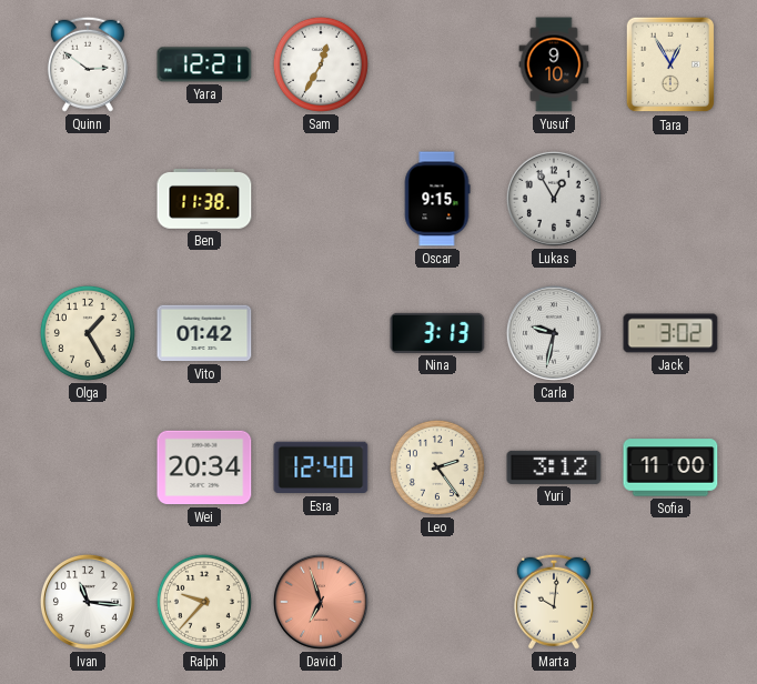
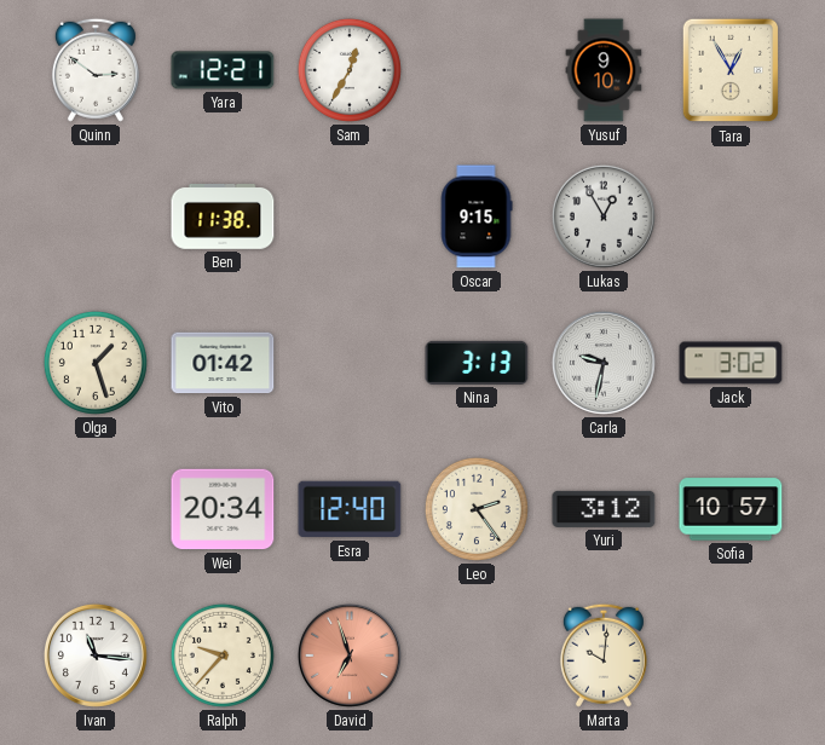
Olga: 1:25 -> 1:27 (96, 363)
Sofia: 11:00 -> 10:57 (731, 509)
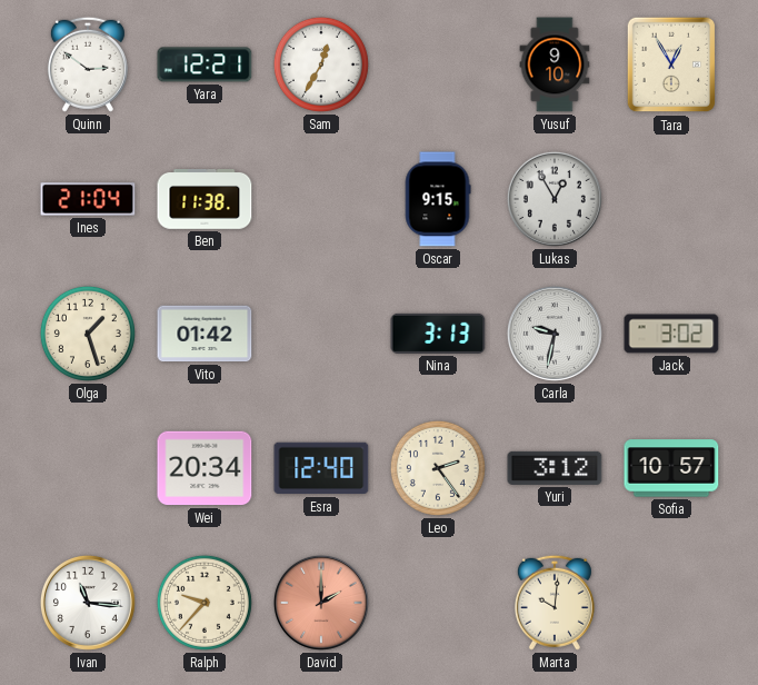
Ines: none -> 21:04 (88, 199)
David: 6:57 -> 2:00 (321, 603)
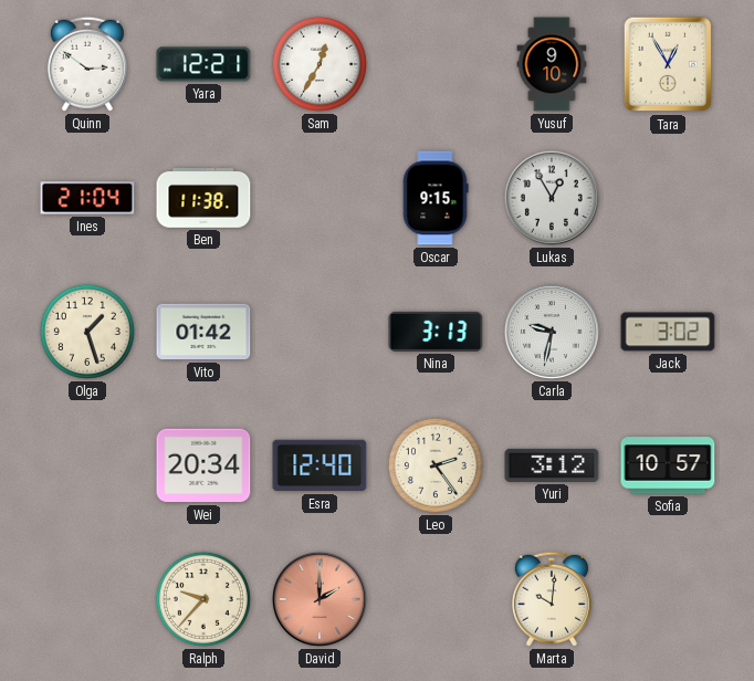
Ivan: 11:16 -> none (88, 603)
